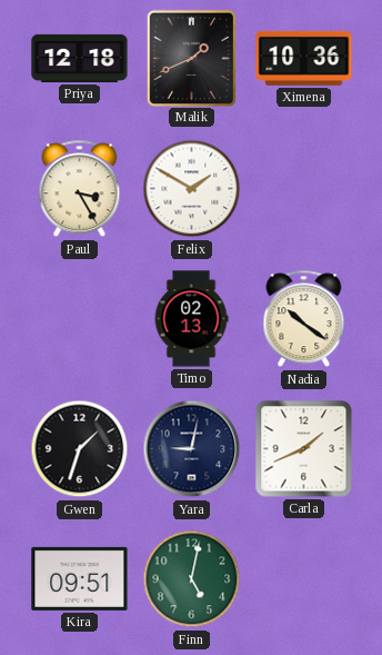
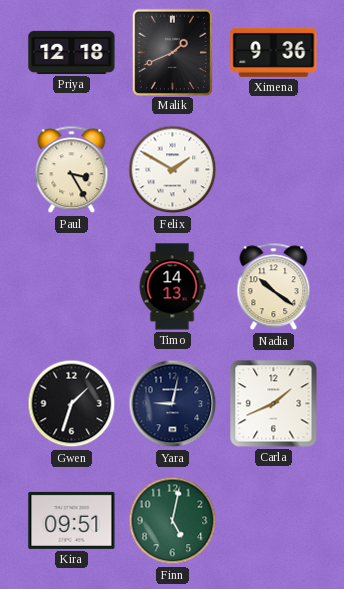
Ximena: 10:36 -> 9:36 (274, 52)
Timo: 02:13 -> 14:13 (172, 287)
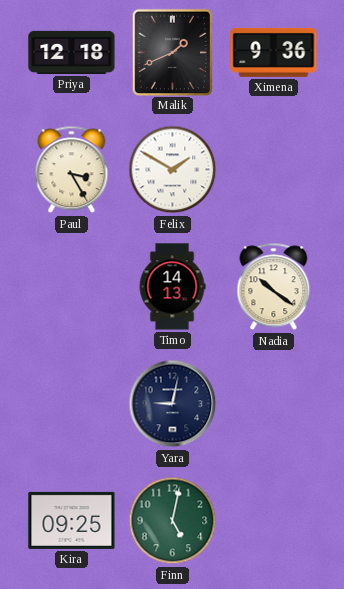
Gwen: 1:33 -> none (72, 404)
Carla: 1:41 -> none (274, 404)
Kira: 09:51 -> 09:25 (72, 520)
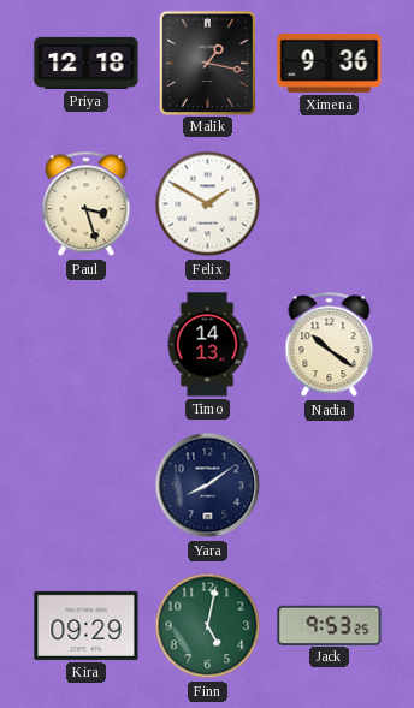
Malik: 1:41 -> 1:17 (207, 63)
Paul: 3:25 -> 3:27 (87, 204)
Yara: 9:02 -> 8:09 (208, 486)
Kira: 09:25 -> 09:29 (87, 625)
Jack: none -> 9:53 (330, 625)
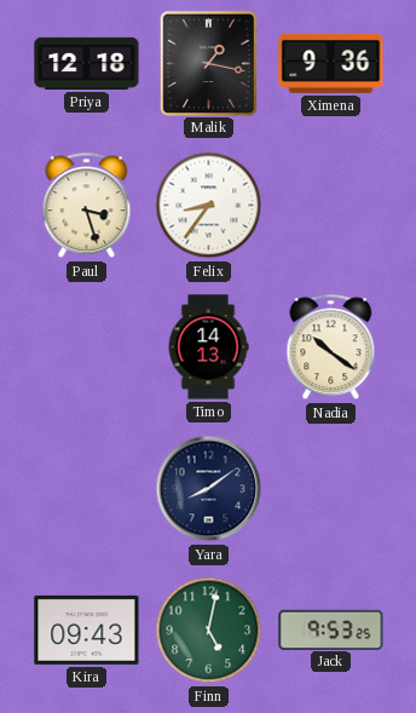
Felix: 1:50 -> 8:36 (209, 206)
Kira: 09:29 -> 09:43 (87, 629)
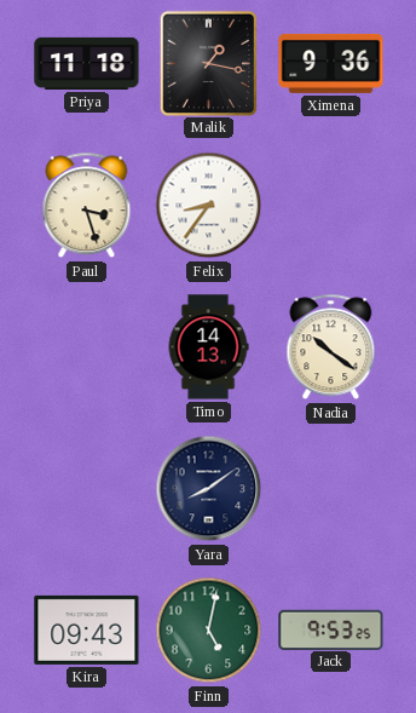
Priya: 12:18 -> 11:18 (87, 63)
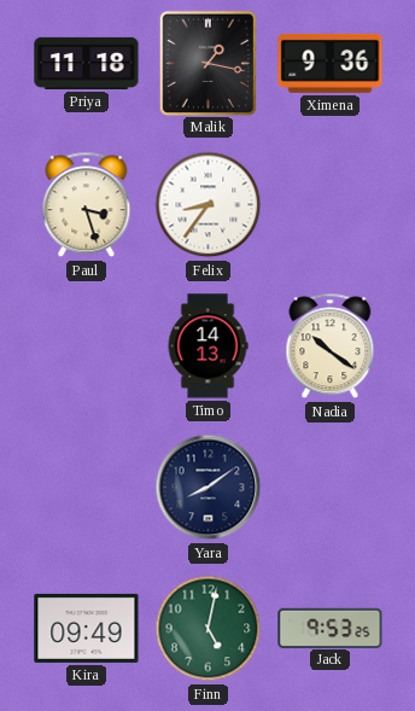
Kira: 09:43 -> 09:49 (87, 628)
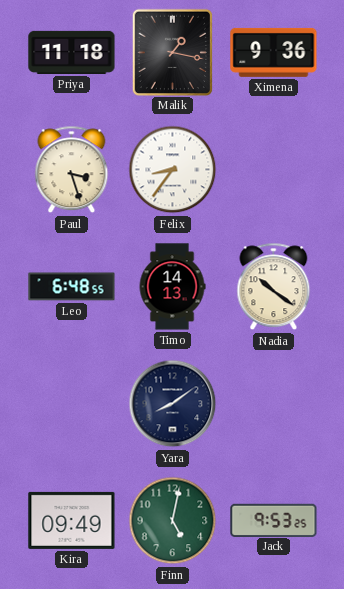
Leo: none -> 6:48 (72, 287)
